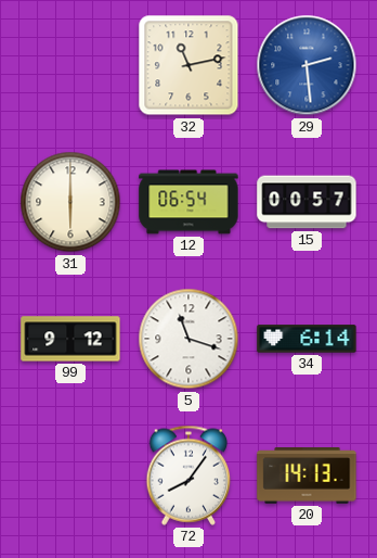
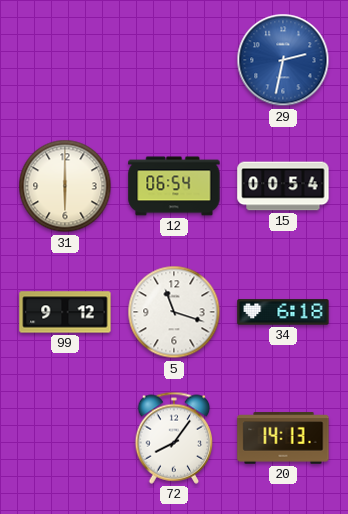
32: 11:13 -> none (188, 65)
29: 2:29 -> 2:32 (283, 60)
15: 00:57 -> 00:54 (283, 186)
34: 6:14 -> 6:18 (283, 312)
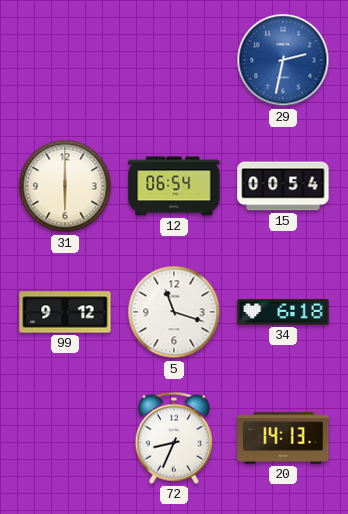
72: 8:06 -> 8:34 (174, 438)
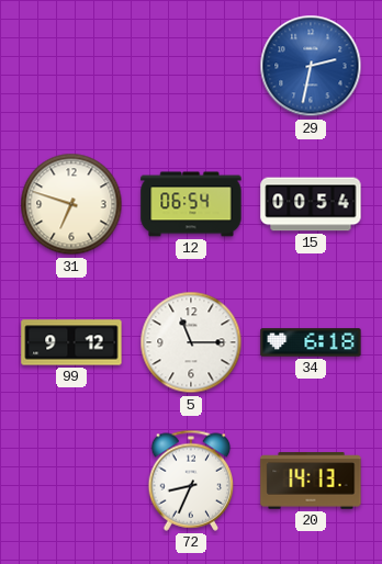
31: 6:00 -> 6:48 (71, 204)
5: 11:18 -> 11:15 (191, 342)
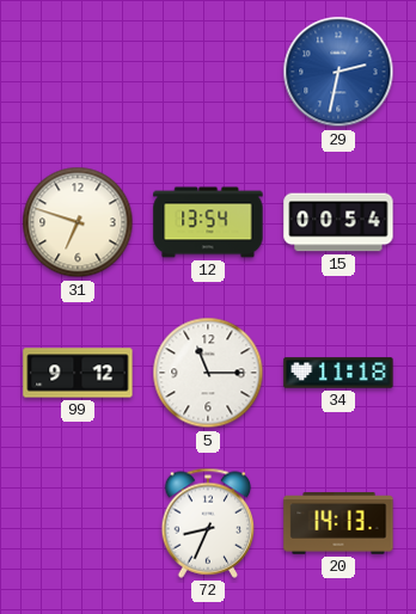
12: 06:54 -> 13:54 (208, 222)
34: 6:18 -> 11:18 (338, 373)
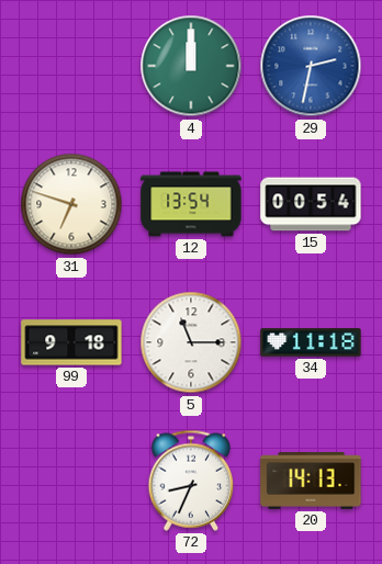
4: none -> 12:00 (191, 66)
99: 9:12 -> 9:18 (71, 342)
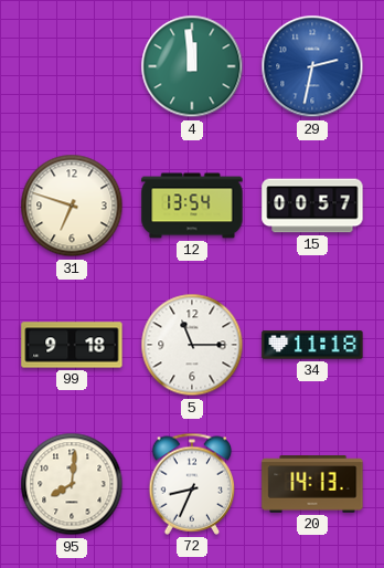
4: 12:00 -> 11:59 (192, 66)
15: 00:54 -> 00:57 (312, 206)
95: none -> 8:01 (72, 484)
